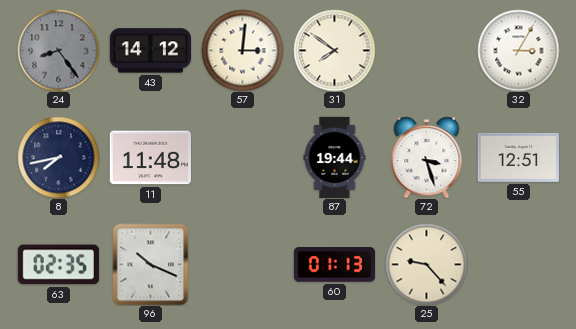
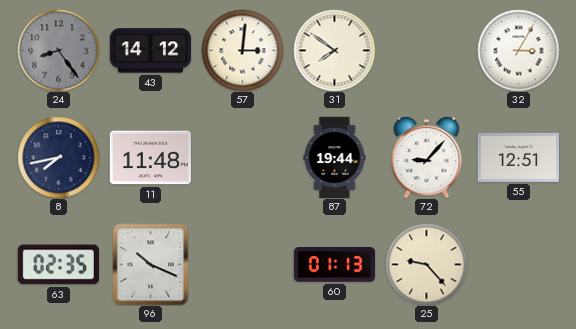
72: 3:27 -> 9:07 (427, 157)
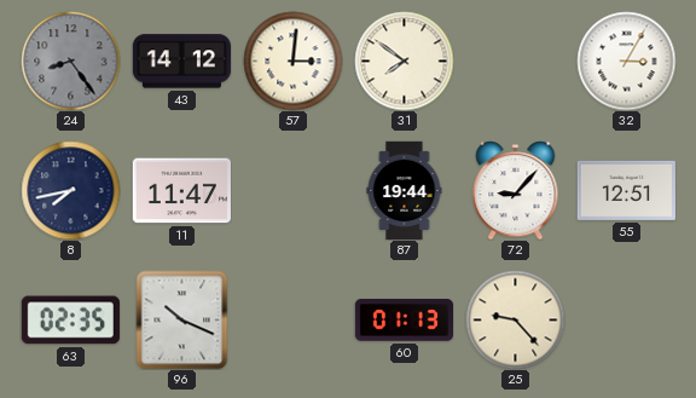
11: 11:48 -> 11:47 (181, 191)
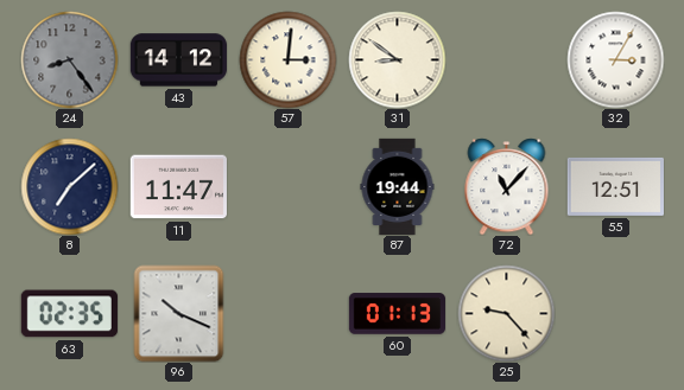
31: 7:51 -> 8:51 (397, 59)
8: 7:43 -> 7:08 (69, 186)
72: 9:07 -> 11:07 (507, 186)
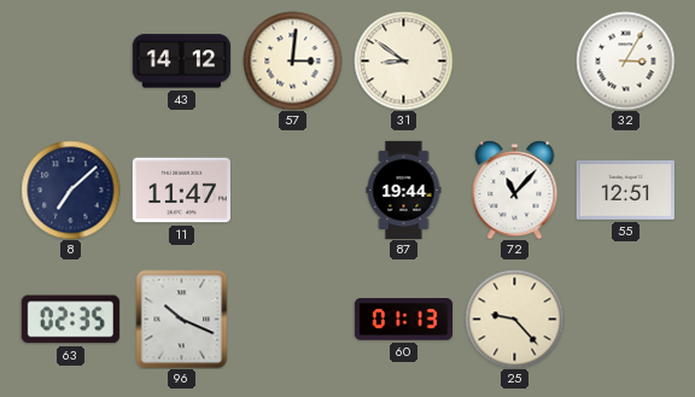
24: 8:24 -> none (69, 59)
